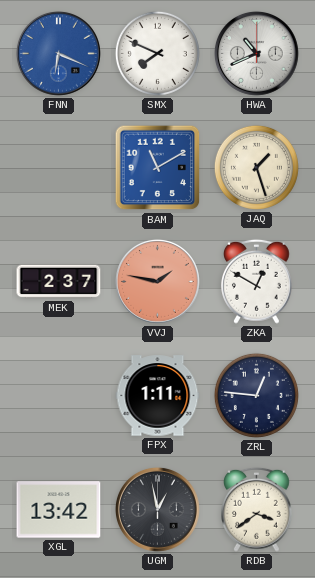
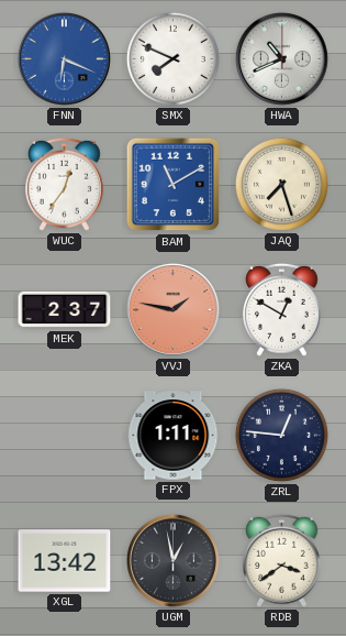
WUC: none -> 12:36 (65, 184)
JAQ: 1:27 -> 7:27 (281, 184)
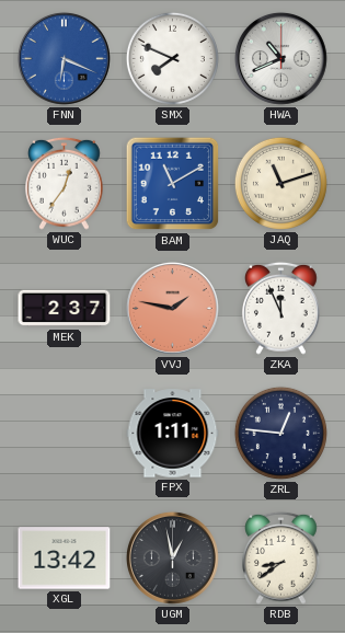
JAQ: 7:27 -> 11:12 (280, 183)
ZKA: 12:50 -> 11:56 (281, 308)
RDB: 3:39 -> 8:39 (281, 557)
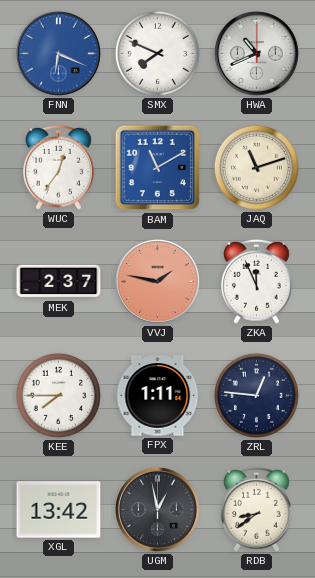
KEE: none -> 7:45 (58, 395)
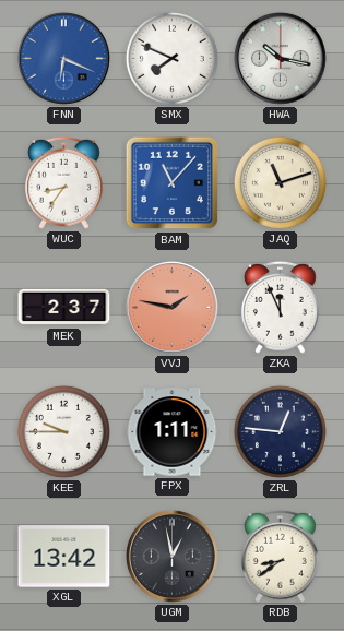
HWA: 10:41 -> 10:17 (280, 58)
WUC: 12:36 -> 8:36 (64, 182)
BAM: 11:10 -> 11:07 (173, 183)
KEE: 7:45 -> 9:45 (63, 431)
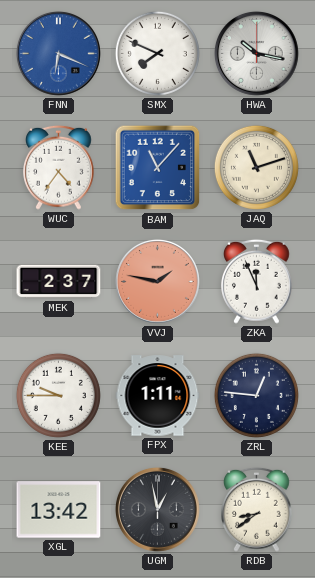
WUC: 8:36 -> 4:36 (59, 167)
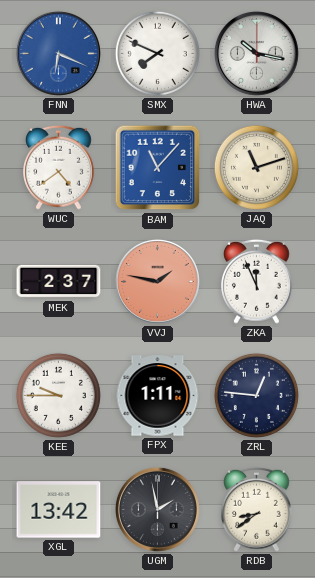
WUC: 4:36 -> 4:39 (59, 167)
UGM: 12:58 -> 1:58 (157, 509)
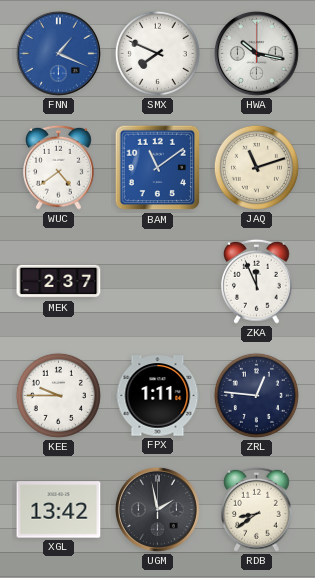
FNN: 6:19 -> 1:19 (58, 53)
BAM: 11:07 -> 11:09 (158, 168)
VVJ: 1:47 -> none (157, 281)
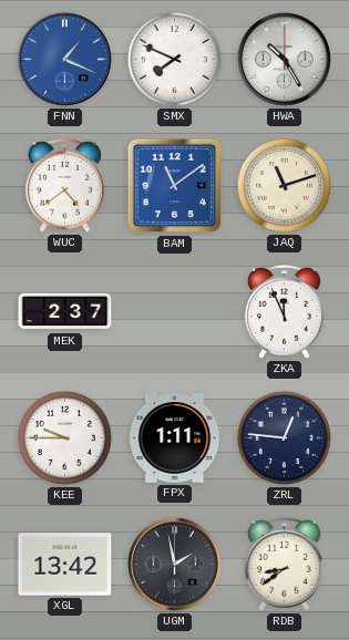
HWA: 10:17 -> 10:25 (284, 59)
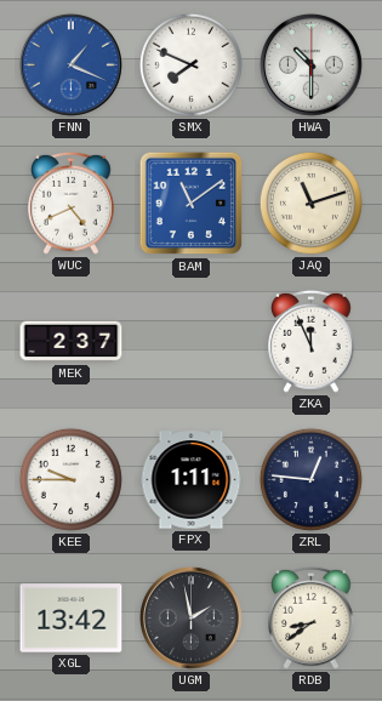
HWA: 10:25 -> 10:30 (310, 64)
WUC: 4:39 -> 4:41 (72, 203)
